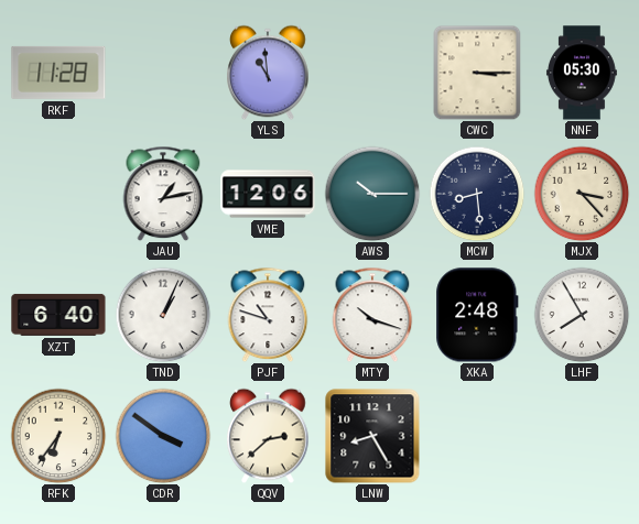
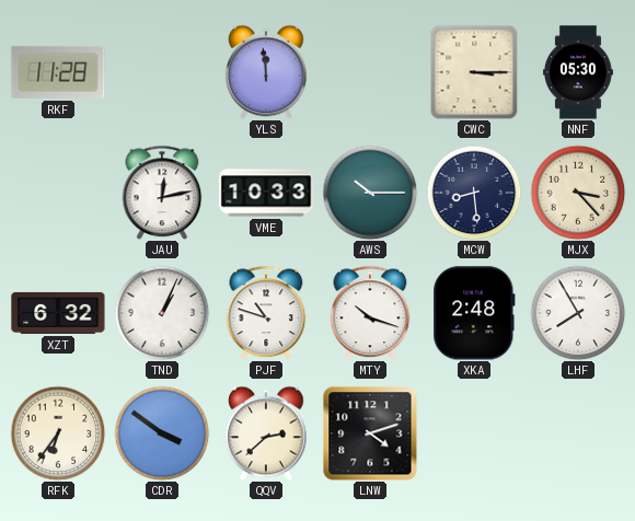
YLS: 10:59 -> 11:59 (266, 72)
JAU: 1:13 -> 12:13 (162, 193)
VME: 12:06 -> 10:33 (266, 193)
XZT: 6:40 -> 6:32 (58, 313)
LNW: 8:25 -> 4:12 (370, 433)
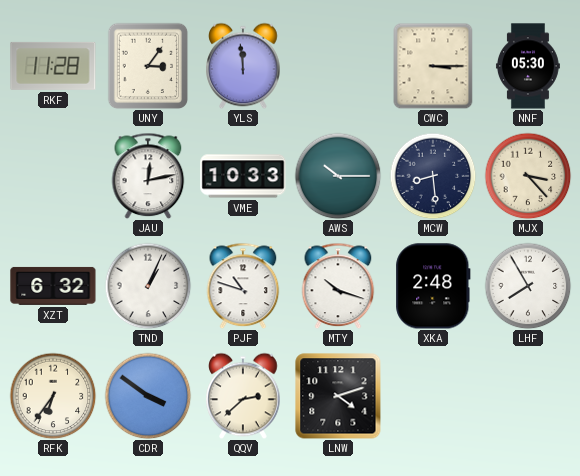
UNY: none -> 3:06 (148, 66)
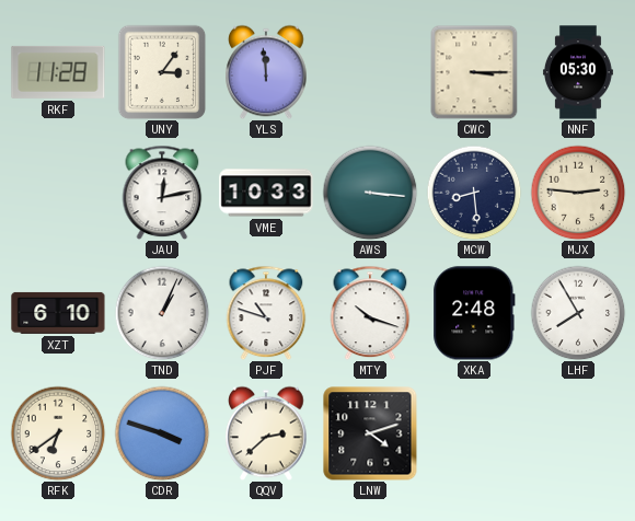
AWS: 10:15 -> 3:16 (370, 193)
MJX: 3:23 -> 2:46 (578, 193)
XZT: 6:32 -> 6:10 (58, 313)
RFK: 6:36 -> 6:39 (58, 433)
CDR: 3:51 -> 3:48 (162, 433)
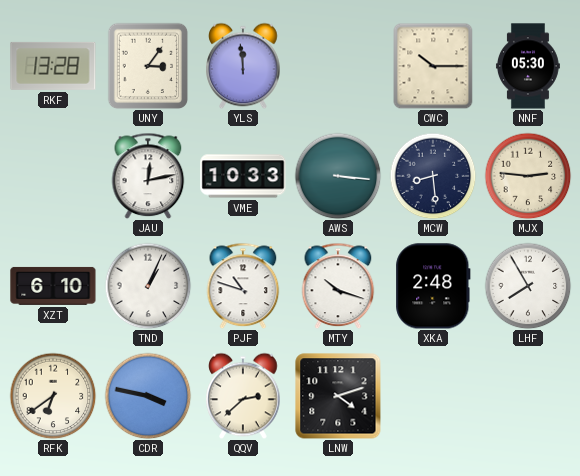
RKF: 11:28 -> 13:28 (53, 66)
CWC: 3:15 -> 10:15 (433, 66)
CDR: 3:48 -> 3:47 (148, 396)
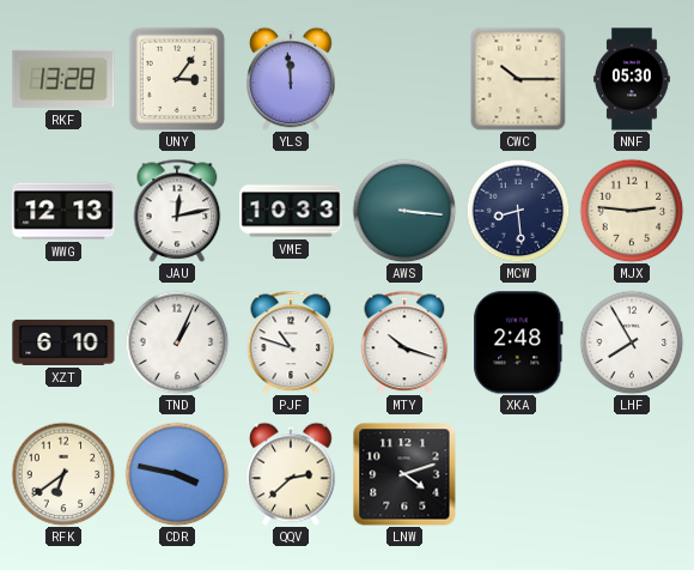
WWG: none -> 12:13 (63, 211)
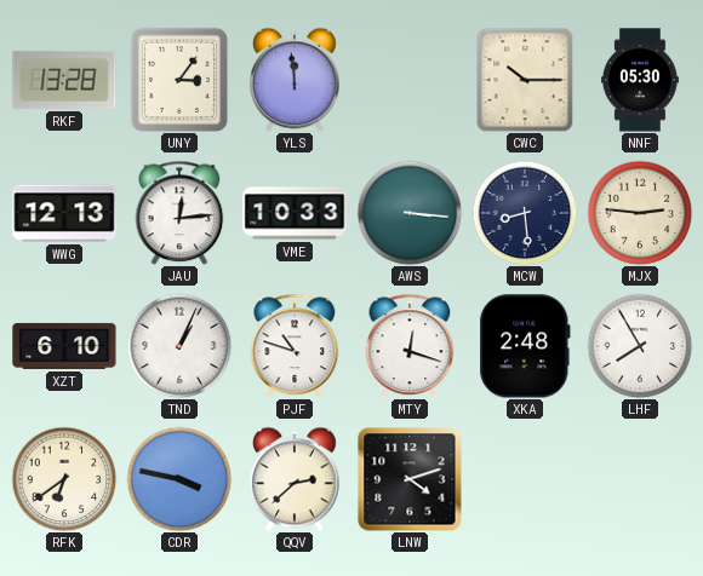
JAU: 12:13 -> 12:14 (179, 213)
MTY: 10:18 -> 12:18 (410, 346)
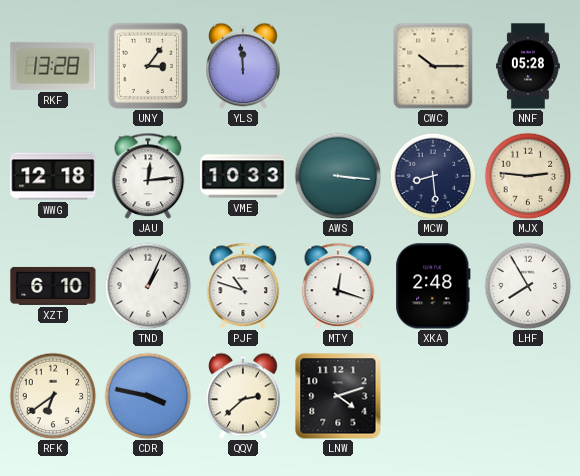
NNF: 05:30 -> 05:28 (528, 66)
WWG: 12:13 -> 12:18 (53, 176)
